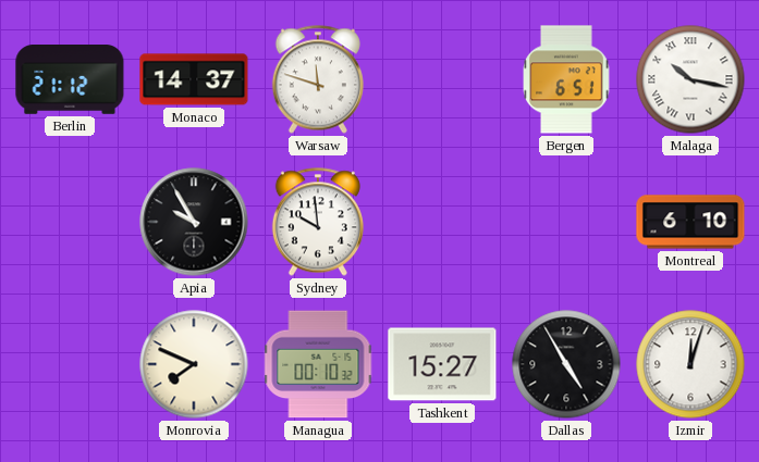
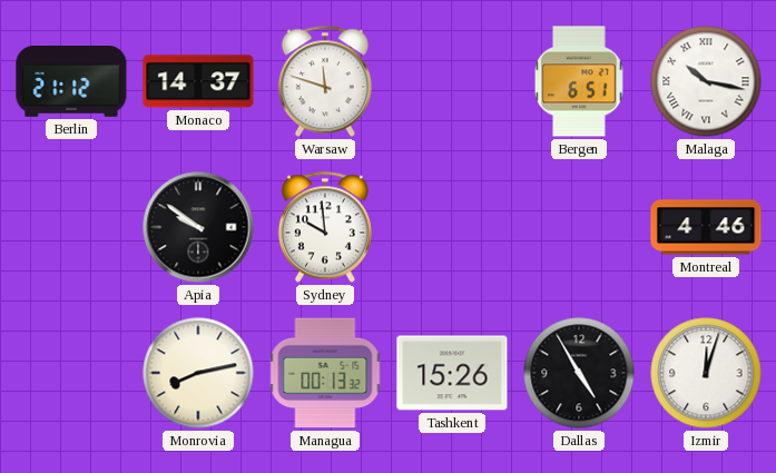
Apia: 9:55 -> 9:51 (198, 227)
Montreal: 6:10 -> 4:46 (706, 227)
Monrovia: 7:49 -> 8:13 (198, 373)
Managua: 00:10 -> 00:13 (325, 373)
Tashkent: 15:27 -> 15:26 (452, 373)
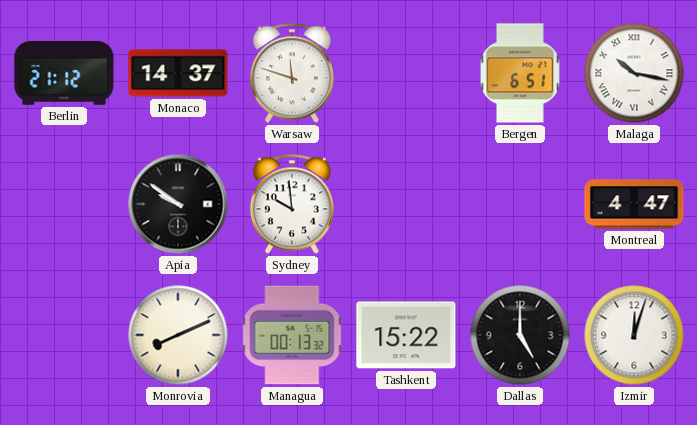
Montreal: 4:46 -> 4:47 (634, 204)
Monrovia: 8:13 -> 8:11 (178, 335)
Tashkent: 15:26 -> 15:22 (406, 335)
Dallas: 4:55 -> 5:00 (520, 335)
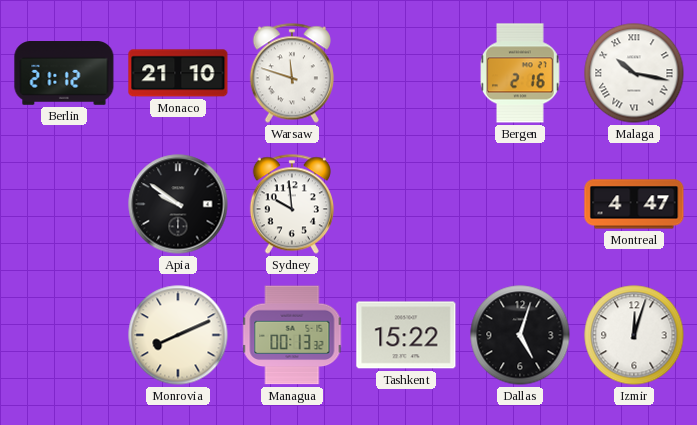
Monaco: 14:37 -> 21:10 (178, 73)
Bergen: 6:51 -> 2:16 (521, 73)
Dallas: 5:00 -> 5:03 (520, 335)
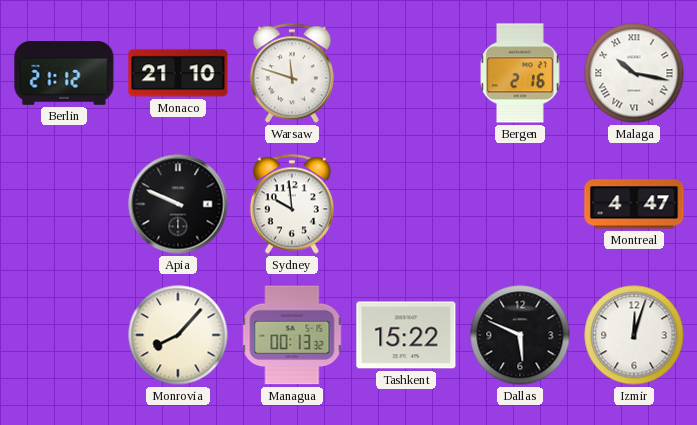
Apia: 9:51 -> 9:49 (178, 204)
Monrovia: 8:11 -> 8:07 (178, 335)
Dallas: 5:03 -> 5:49 (520, 335)
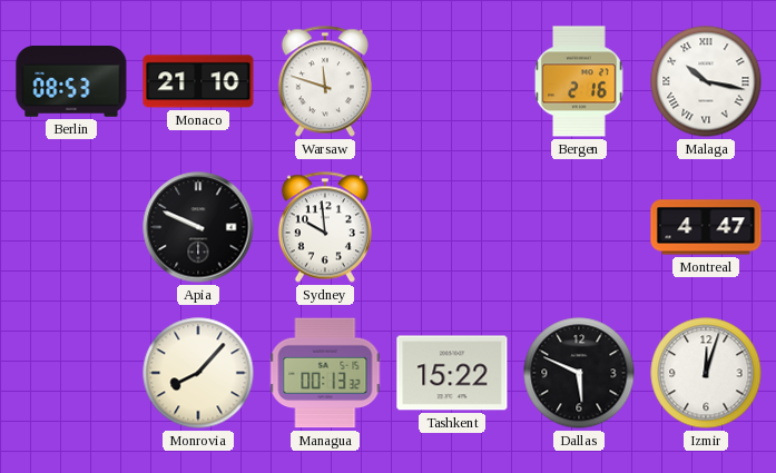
Berlin: 21:12 -> 08:53 (71, 82)
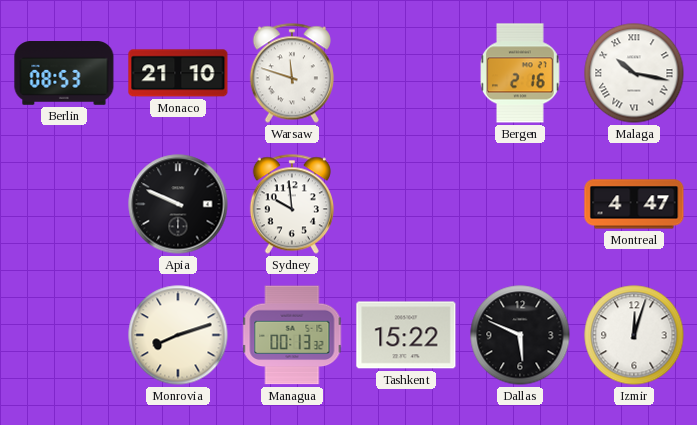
Monrovia: 8:07 -> 8:12 (178, 335)
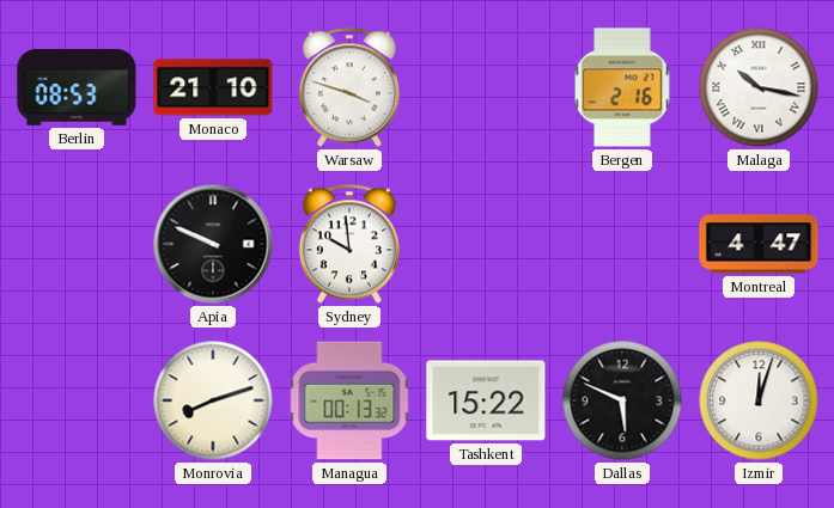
Warsaw: 11:48 -> 3:48 (349, 87)
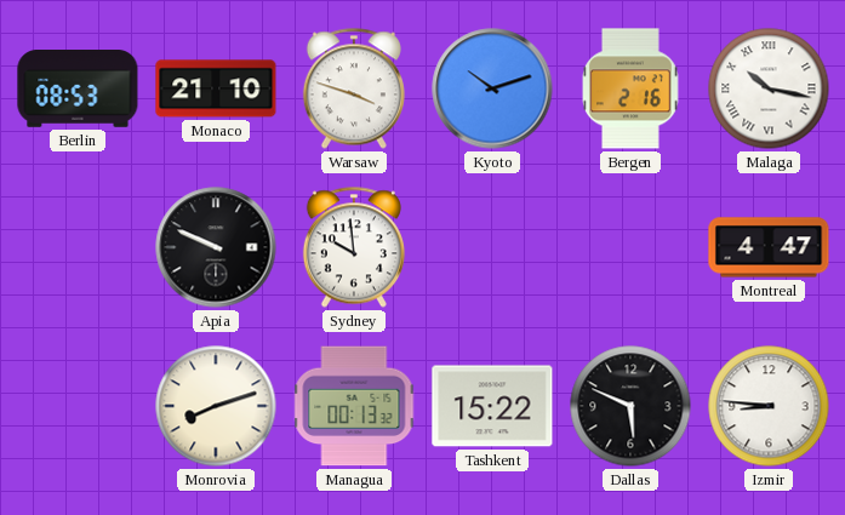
Kyoto: none -> 10:12 (492, 88)
Izmir: 12:03 -> 8:46 (769, 406)
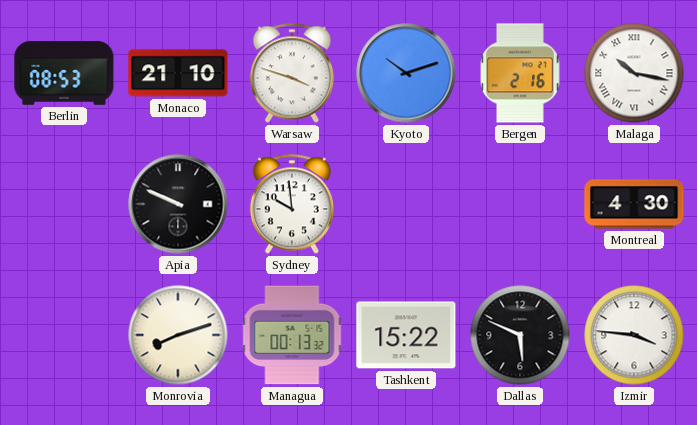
Montreal: 4:47 -> 4:30 (634, 204)
Izmir: 8:46 -> 3:46 (634, 335)
